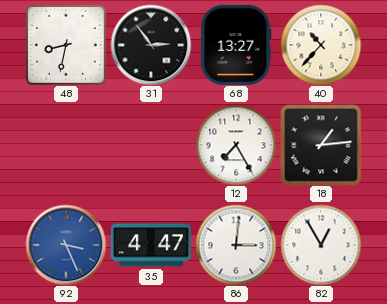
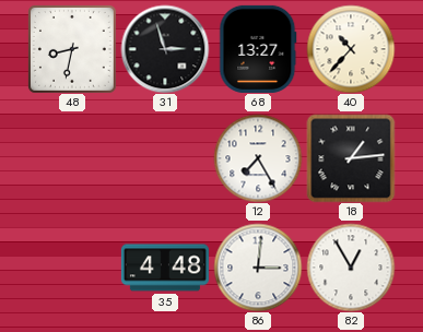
31: 2:54 -> 2:57 (165, 49)
92: 3:26 -> none (66, 245)
35: 4:47 -> 4:48 (165, 268)
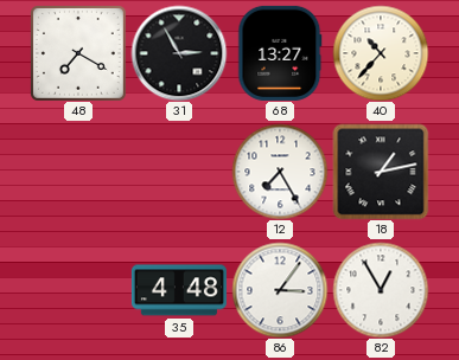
48: 8:32 -> 7:20 (78, 53)
31: 2:57 -> 2:55 (179, 53)
18: 1:14 -> 1:13 (381, 172)
86: 3:01 -> 3:06 (280, 290)
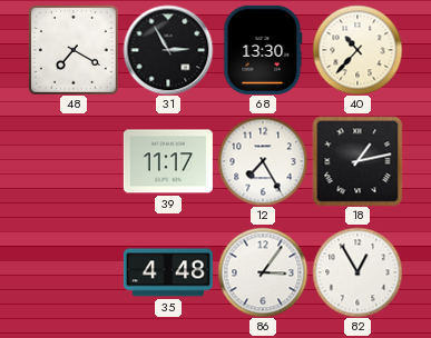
68: 13:27 -> 13:30 (263, 50)
39: none -> 11:17 (168, 161)
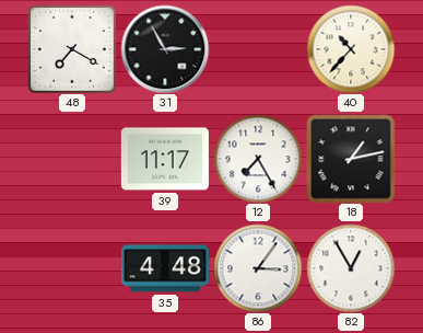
68: 13:30 -> none (263, 50)
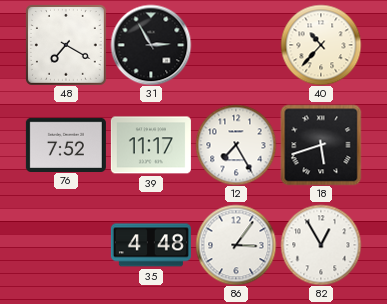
76: none -> 7:52 (66, 144)
18: 1:13 -> 5:42 (321, 145)
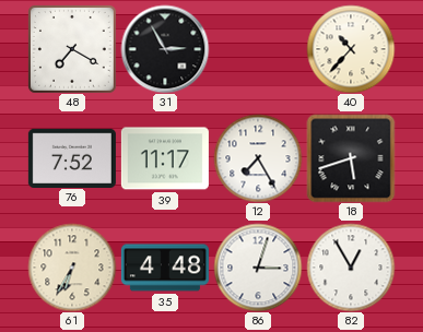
61: none -> 6:35 (72, 268)
86: 3:06 -> 3:03 (258, 268)
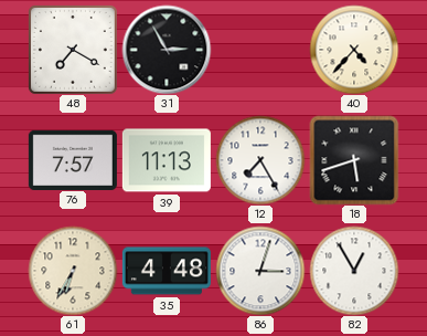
40: 10:37 -> 4:37 (354, 50)
76: 7:52 -> 7:57 (73, 159)
39: 11:17 -> 11:13 (167, 160)
